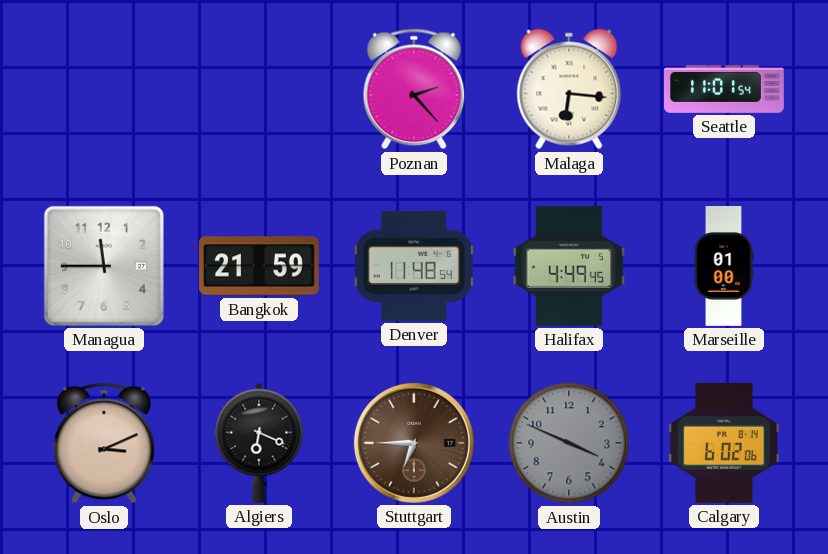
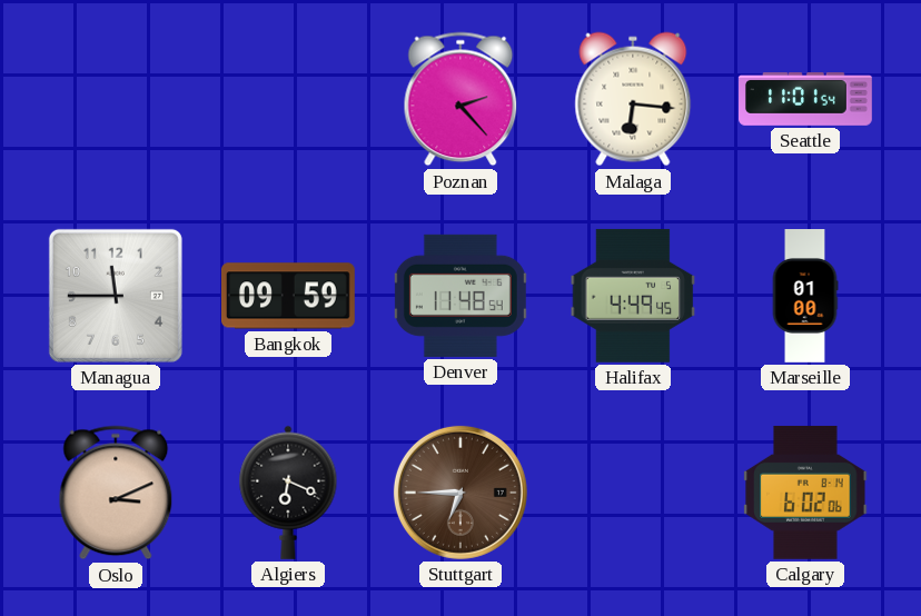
Bangkok: 21:59 -> 09:59 (288, 296)
Austin: 3:49 -> none (569, 443)
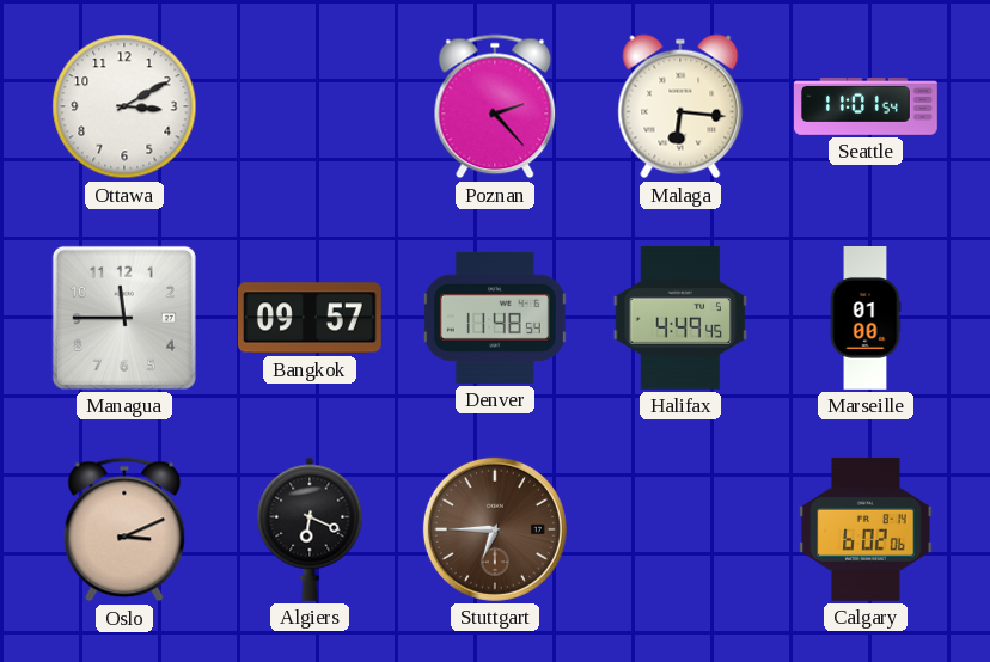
Ottawa: none -> 3:10 (124, 106)
Bangkok: 09:59 -> 09:57 (310, 318)
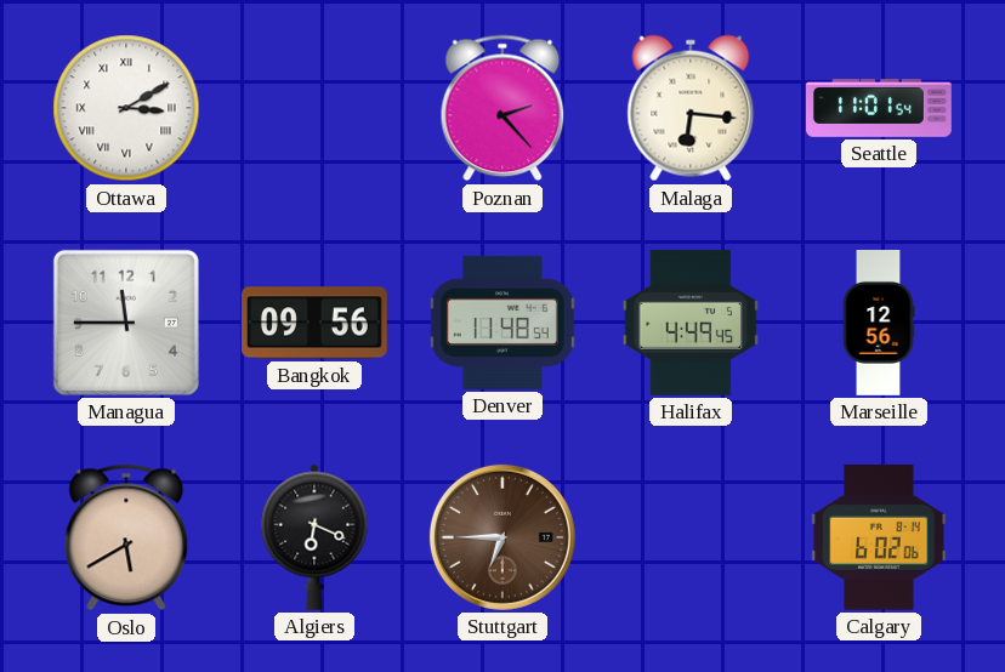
Ottawa numerals: Arabic -> Roman (126, 108)
Bangkok: 09:57 -> 09:56 (314, 323)
Marseille: 01:00 -> 12:56 (879, 324)
Oslo: 3:11 -> 5:40 (126, 537)
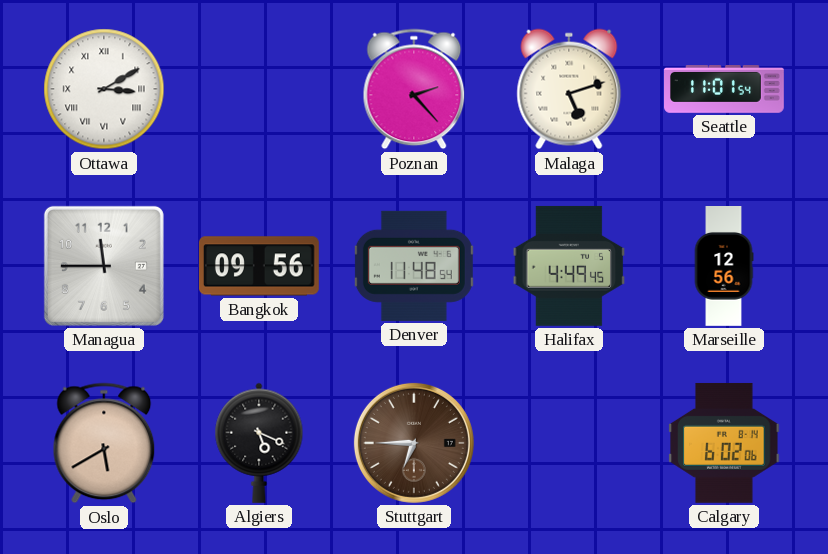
Malaga: 6:16 -> 5:12 (569, 89)
Algiers: 6:19 -> 5:19 (259, 443)
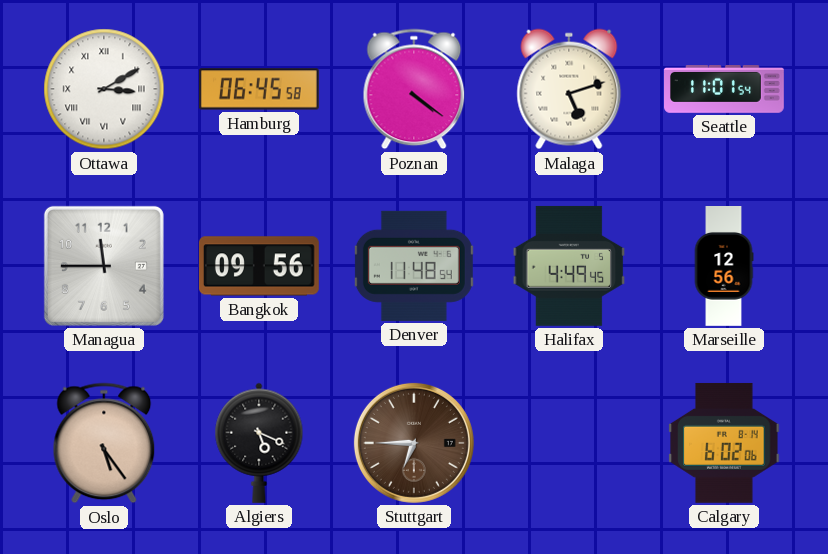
Hamburg: none -> 06:45 (259, 89)
Poznan: 2:23 -> 4:21 (414, 89)
Oslo: 5:40 -> 5:24 (104, 443)
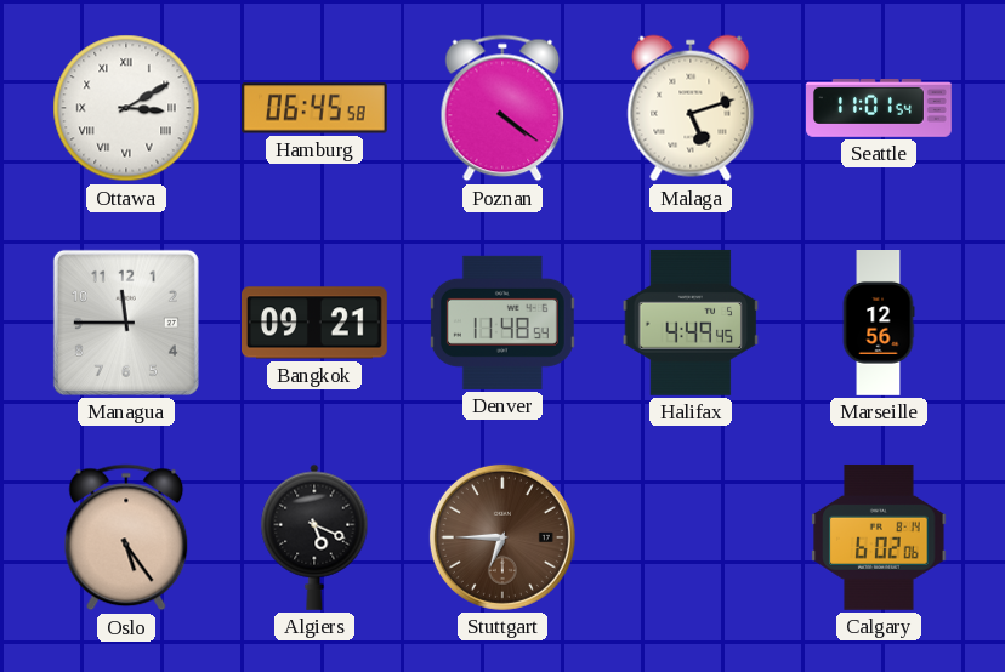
Bangkok: 09:56 -> 09:21 (314, 323)
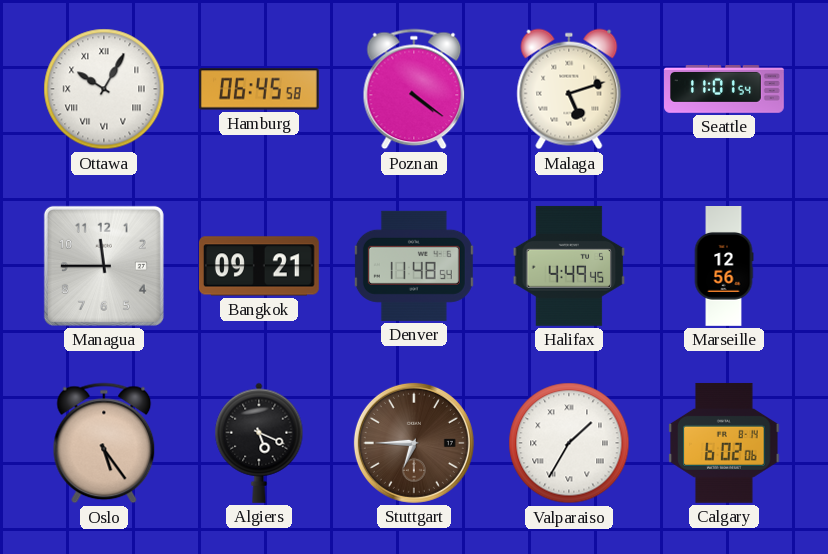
Ottawa: 3:10 -> 10:05 (104, 89)
Valparaiso: none -> 1:35 (569, 443)
